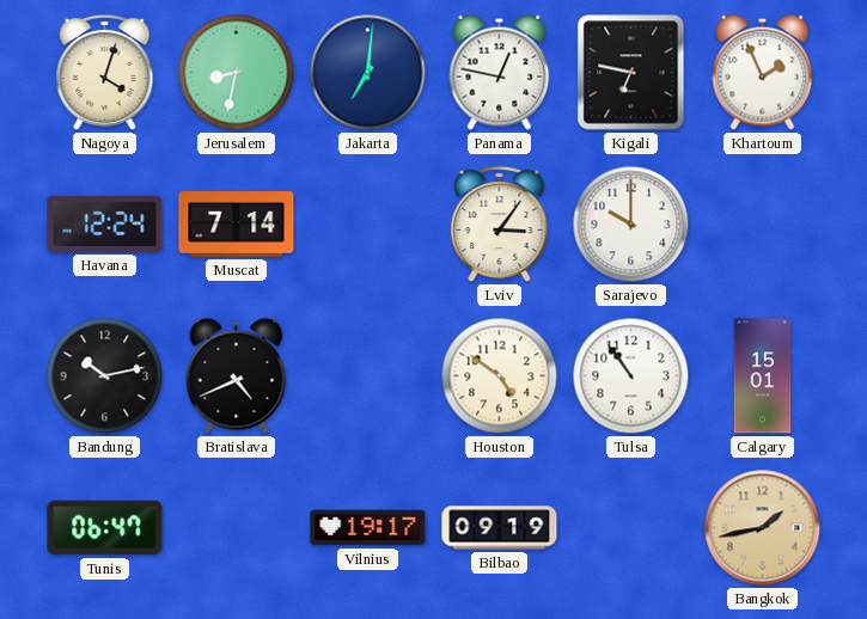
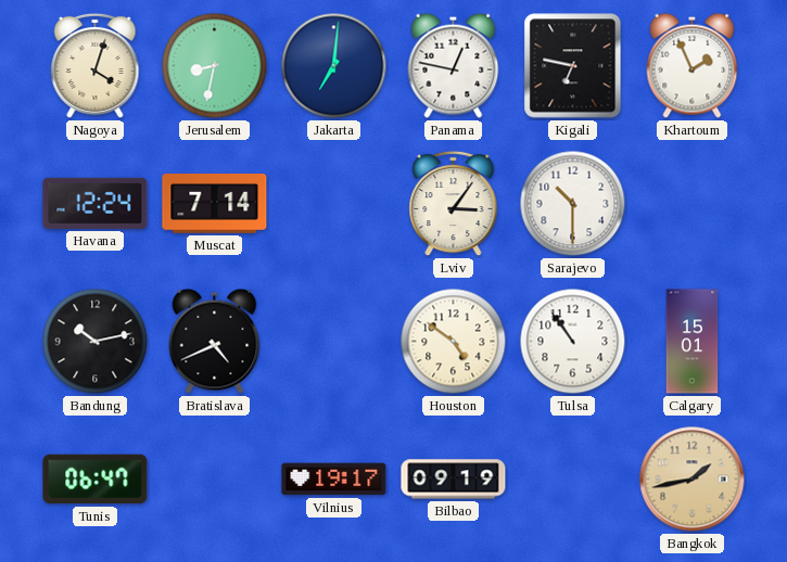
Sarajevo: 10:00 -> 10:30 (573, 204)
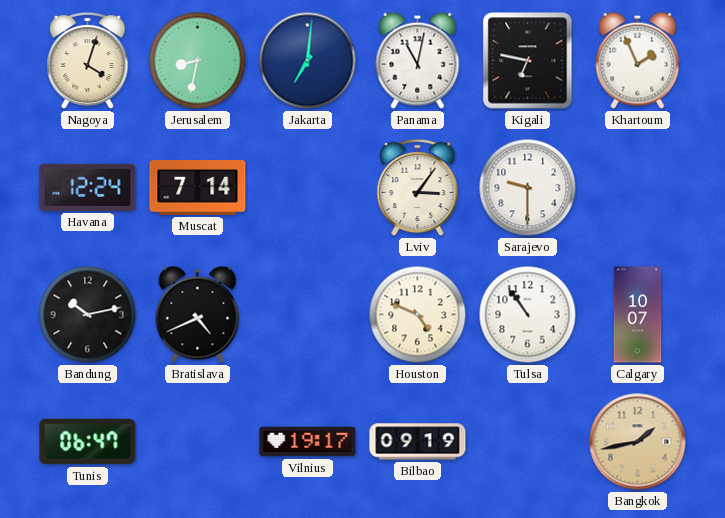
Panama: 12:47 -> 11:02 (418, 60)
Sarajevo: 10:30 -> 9:30 (528, 188)
Houston: 4:51 -> 4:49 (418, 315)
Calgary: 15:01 -> 10:07 (638, 315)
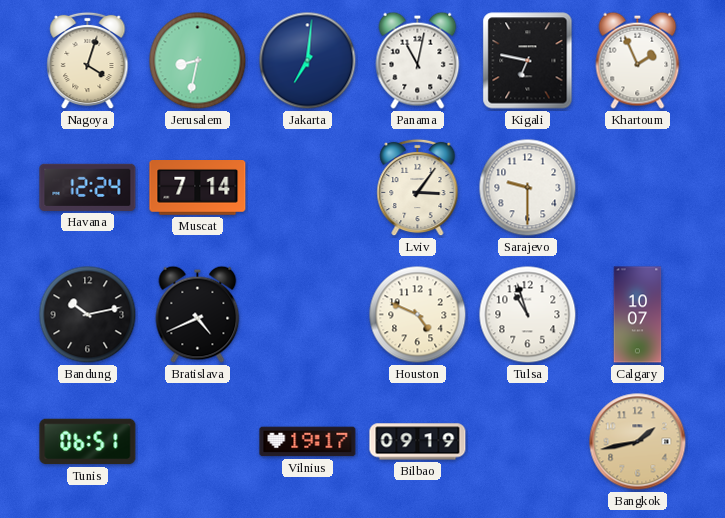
Tulsa: 10:54 -> 10:57 (528, 315)
Tunis: 06:47 -> 06:51 (88, 442)
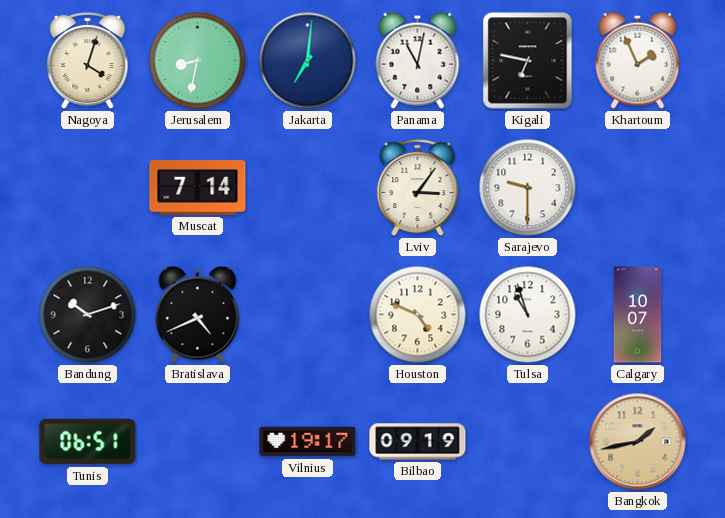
Havana: 12:24 -> none (88, 187)
Bandung: 10:13 -> 10:12 (88, 315)
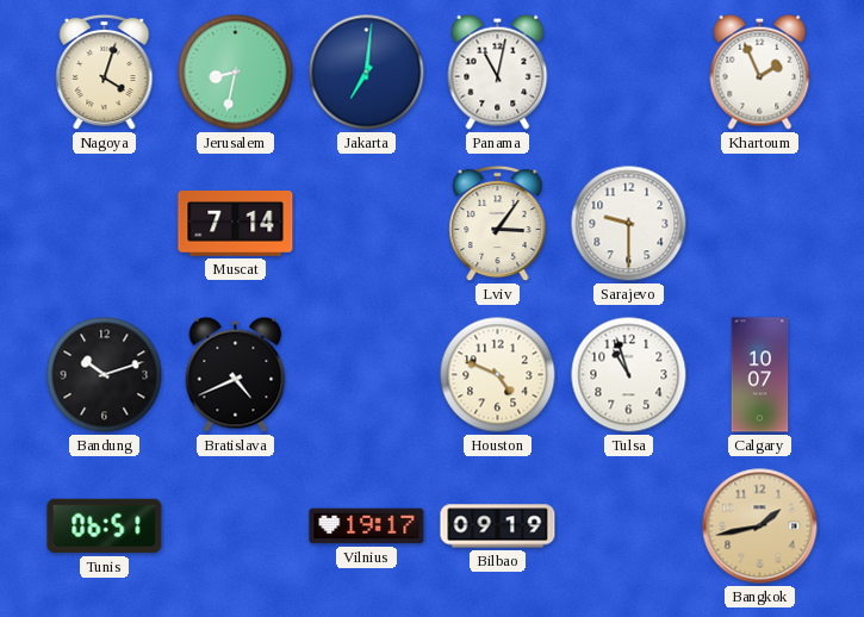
Kigali: 6:47 -> none (528, 61)
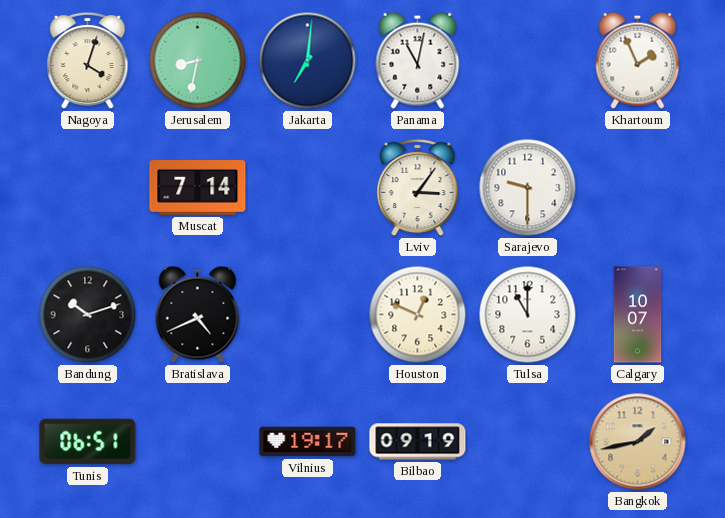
Houston: 4:49 -> 12:49 (418, 315)
Tulsa: 10:57 -> 11:00 (528, 315)
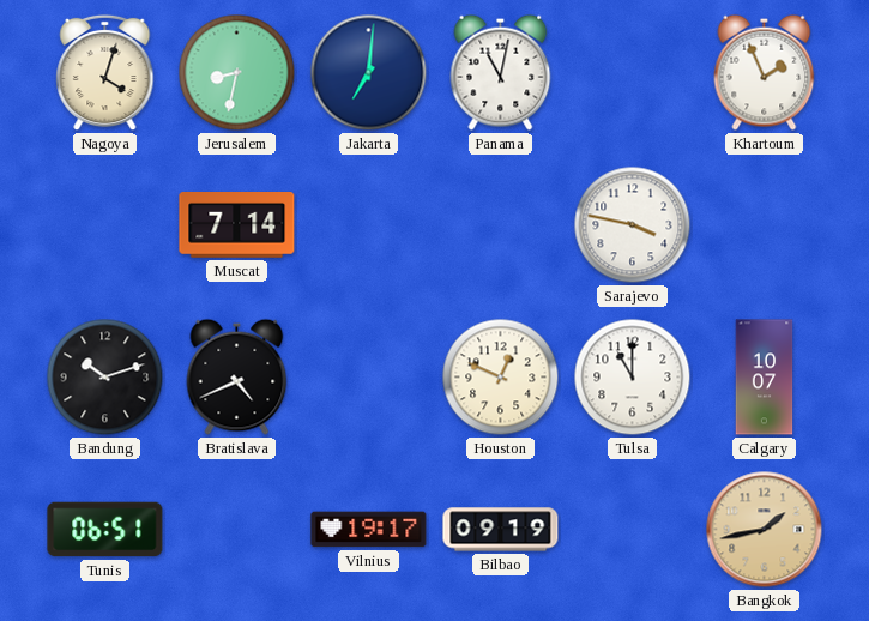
Lviv: 3:06 -> none (418, 188)
Sarajevo: 9:30 -> 3:47 (633, 225)
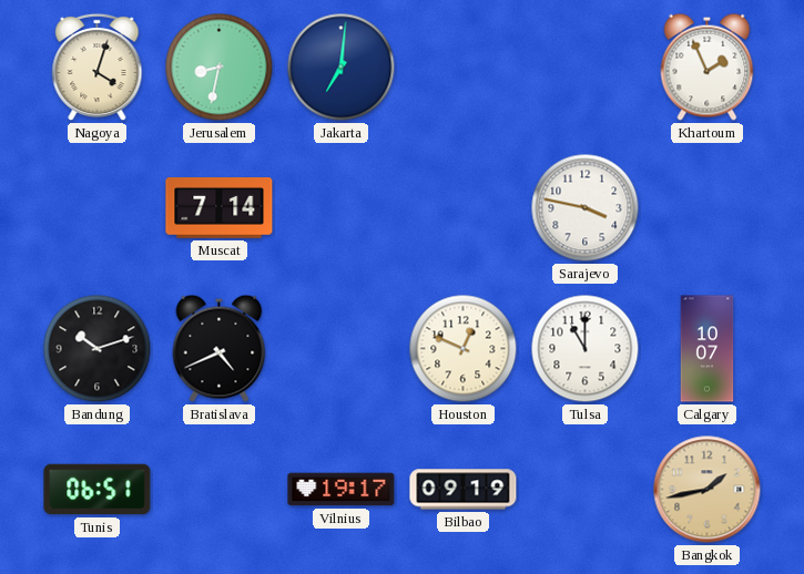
Panama: 11:02 -> none (501, 72)
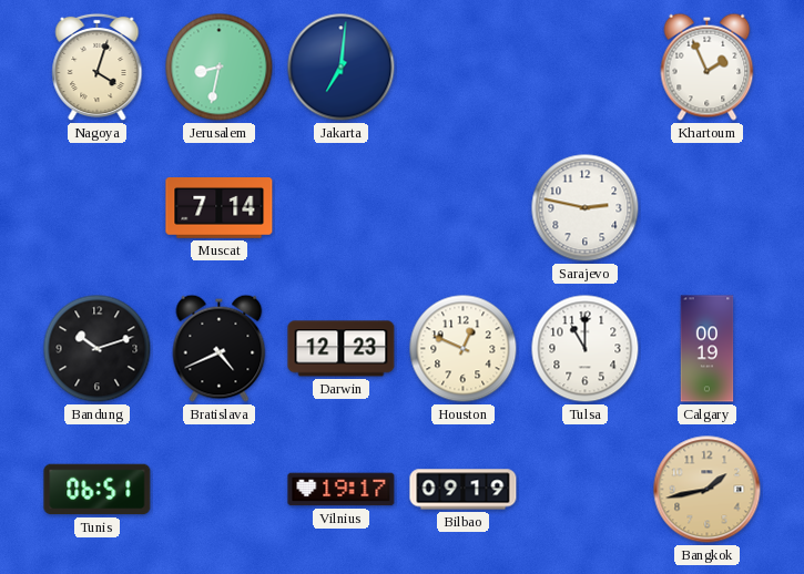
Sarajevo: 3:47 -> 2:47 (586, 208)
Darwin: none -> 12:23 (342, 349)
Calgary: 10:07 -> 00:19 (708, 349)
